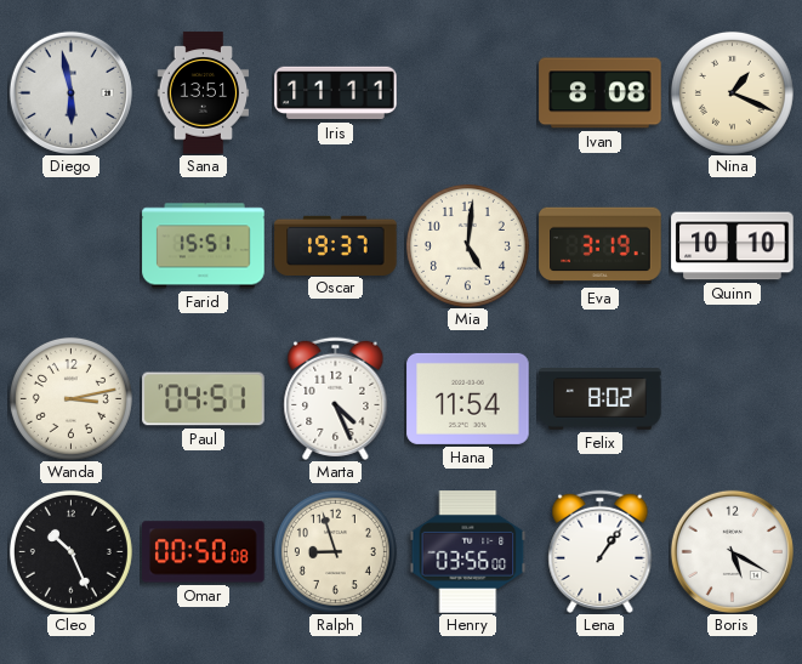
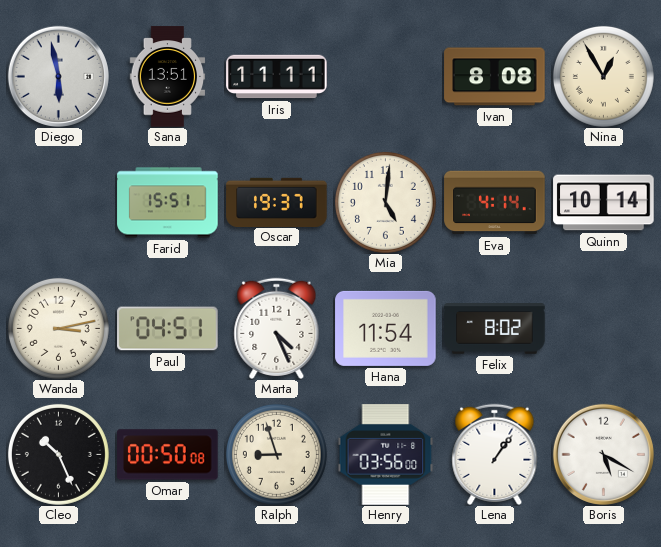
Nina: 1:19 -> 12:55 (603, 76)
Eva: 3:19 -> 4:14 (495, 203)
Quinn: 10:10 -> 10:14 (604, 203)
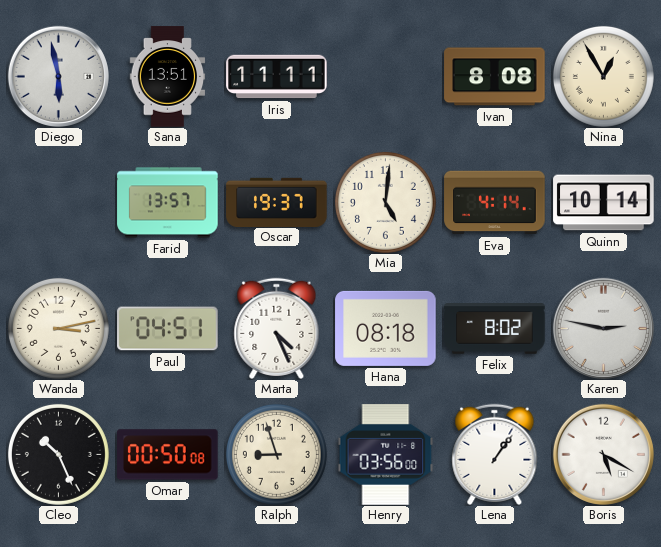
Farid: 15:51 -> 13:57 (168, 203)
Hana: 11:54 -> 08:18 (386, 328)
Karen: none -> 2:47 (603, 328)
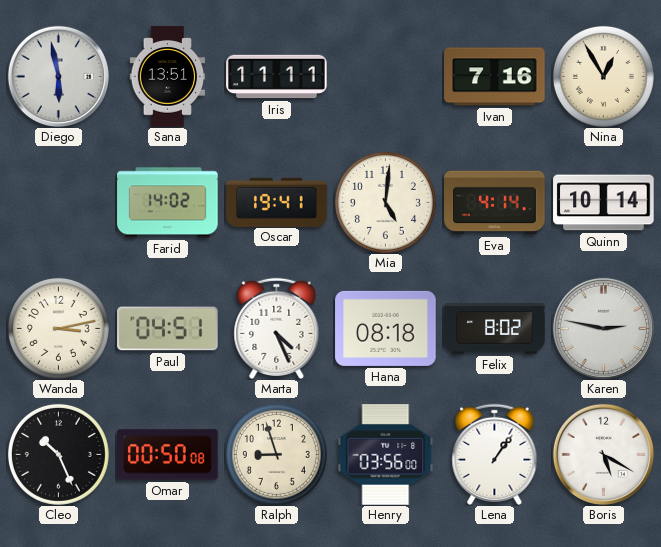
Ivan: 8:08 -> 7:16 (495, 77)
Farid: 13:57 -> 14:02 (168, 203)
Oscar: 19:37 -> 19:41 (277, 202)
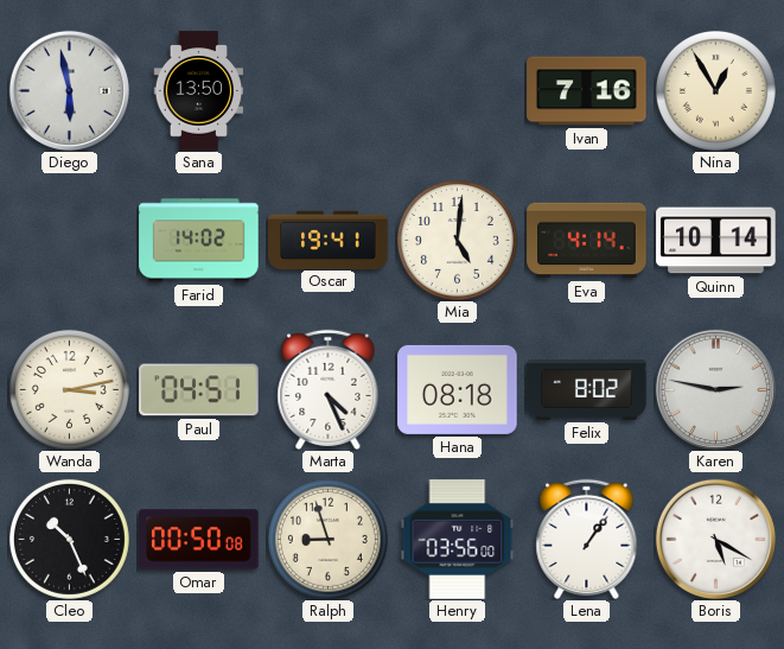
Sana: 13:51 -> 13:50 (199, 91)
Iris: 11:11 -> none (277, 77)
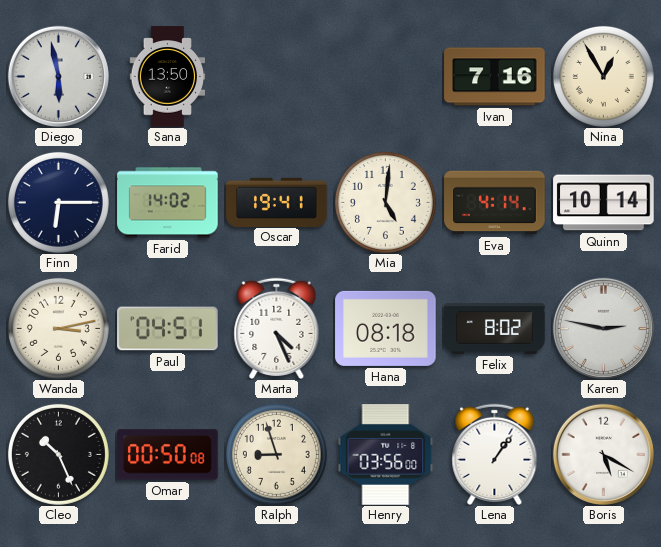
Finn: none -> 6:15 (58, 202)
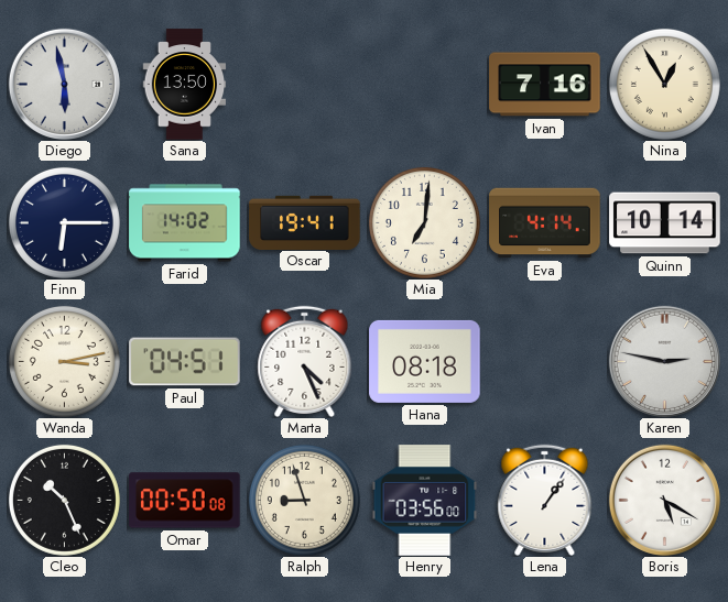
Mia: 5:01 -> 7:01 (424, 222)
Felix: 8:02 -> none (495, 329)
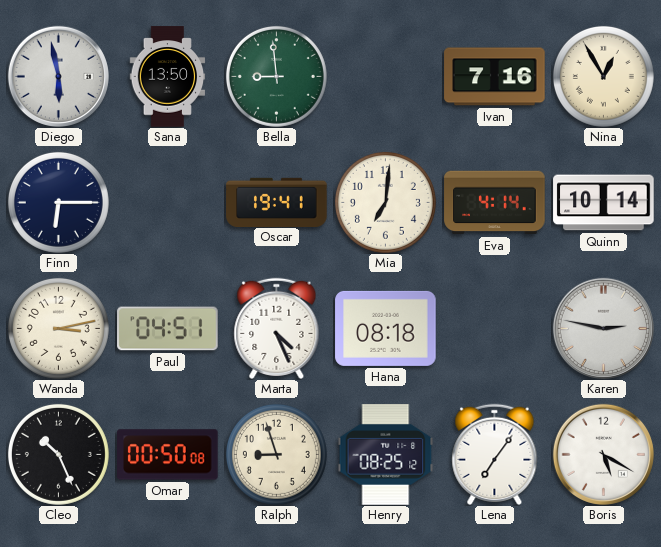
Bella: none -> 8:59 (276, 76)
Farid: 14:02 -> none (185, 223)
Henry: 03:56 -> 08:25 (386, 455)
Lena: 1:06 -> 7:06 (495, 454)
